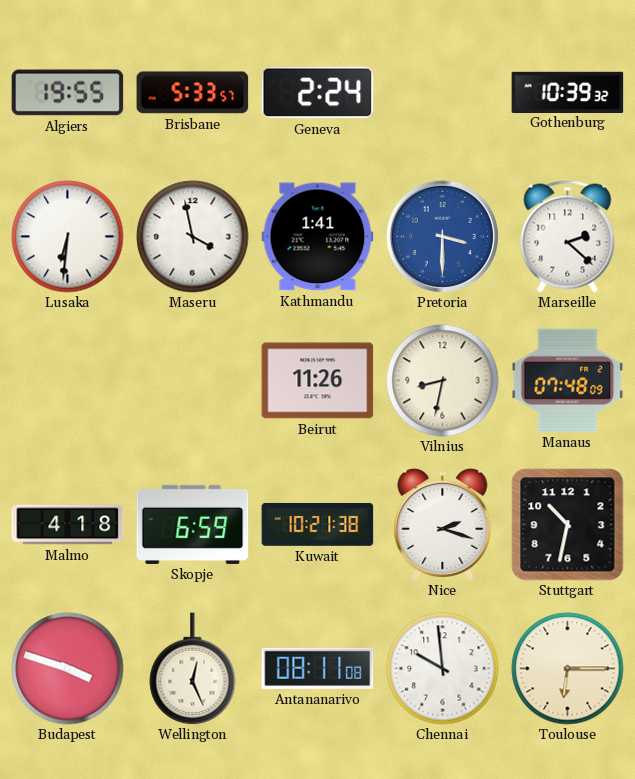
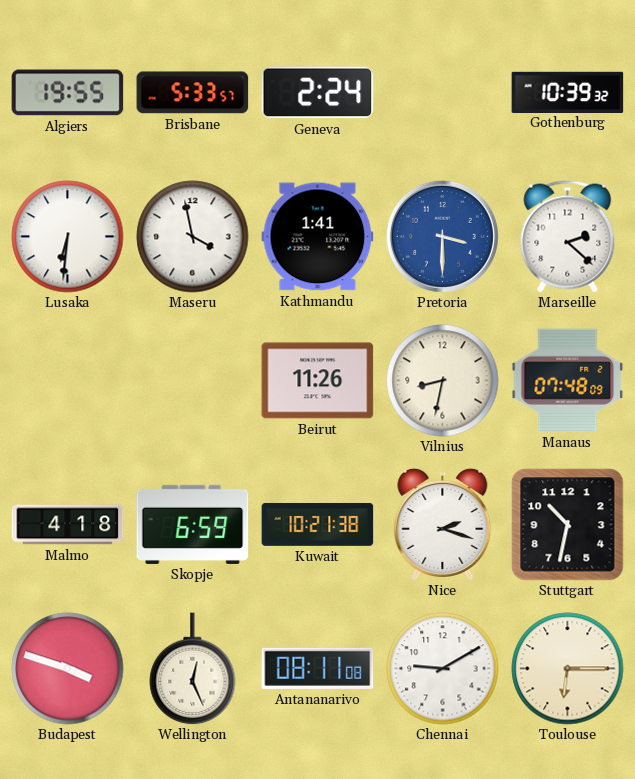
Chennai: 9:59 -> 9:10 (443, 669)
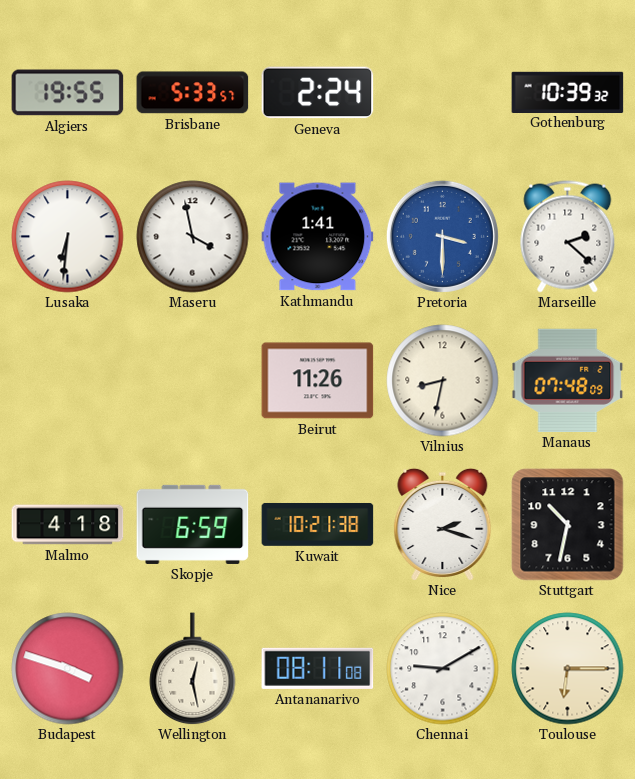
Wellington: 12:26 -> 12:28 (193, 669)
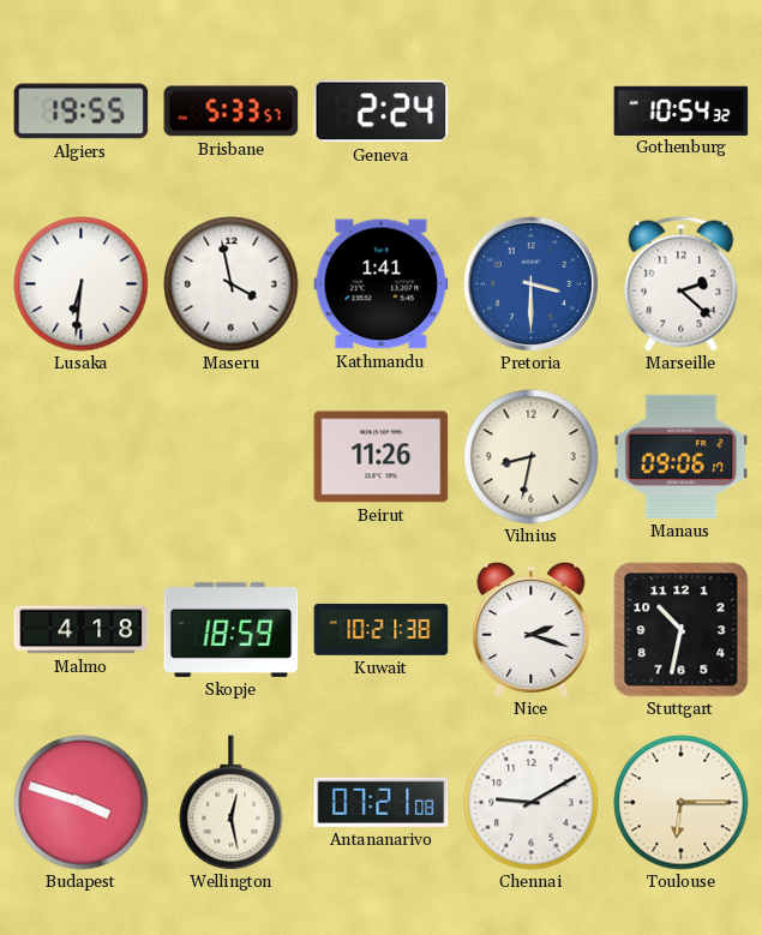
Gothenburg: 10:39 -> 10:54 (682, 110)
Manaus: 07:48 -> 09:06 (682, 456)
Skopje: 6:59 -> 18:59 (232, 629)
Antananarivo: 08:11 -> 07:21 (382, 802)
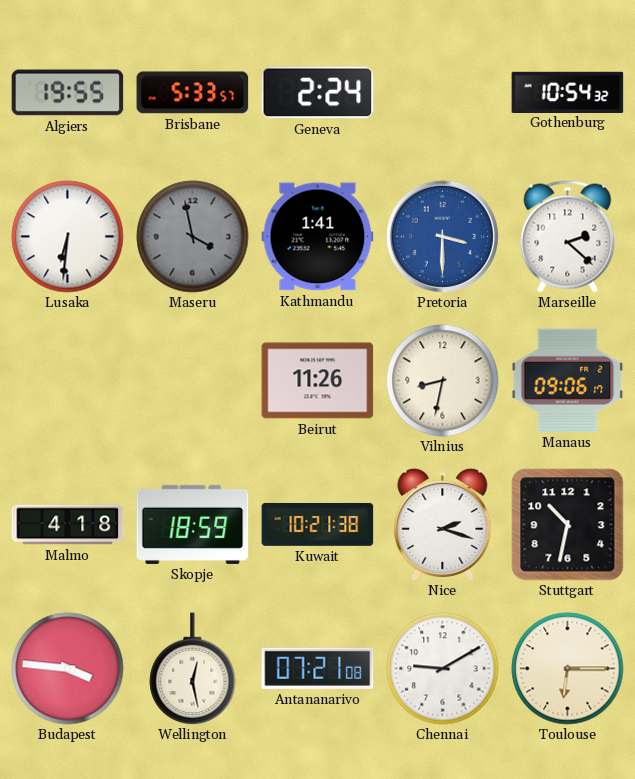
Maseru dial: white -> grey (193, 237)
Budapest: 3:48 -> 3:46 (68, 669)
